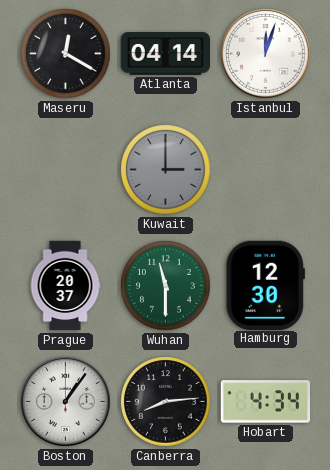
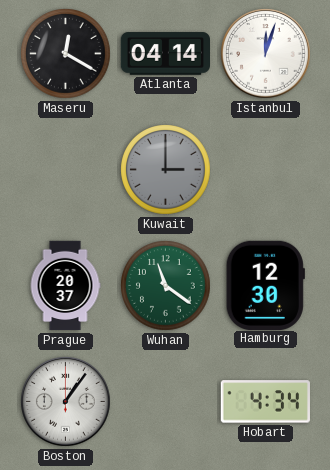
Wuhan: 11:30 -> 11:21 (166, 286)
Canberra: 8:14 -> none (166, 402)
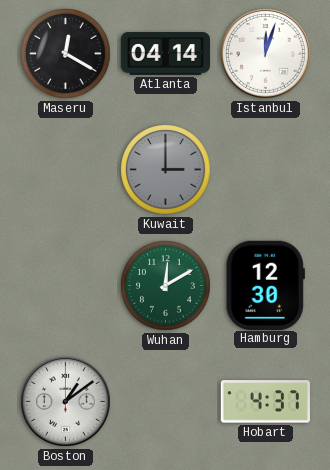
Prague: 20:37 -> none (65, 286)
Wuhan: 11:21 -> 12:10 (166, 286)
Boston: 1:06 -> 1:09 (66, 402)
Hobart: 4:34 -> 4:37 (265, 402)
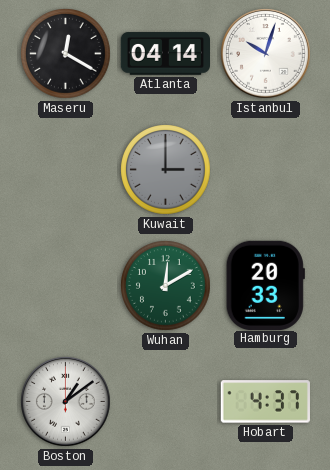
Istanbul: 12:03 -> 10:03 (266, 54)
Hamburg: 12:30 -> 20:33 (265, 285)
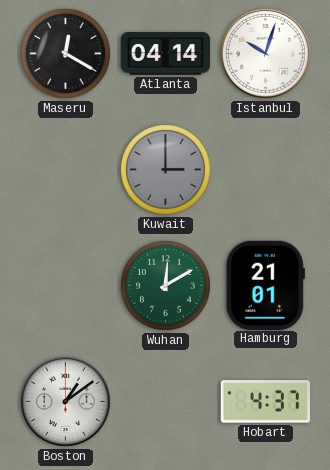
Hamburg: 20:33 -> 21:01 (265, 285)
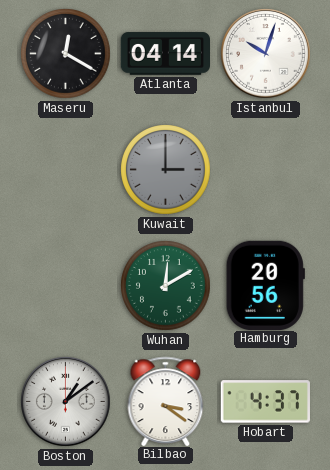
Hamburg: 21:01 -> 20:56 (265, 285)
Bilbao: none -> 3:21 (166, 401)
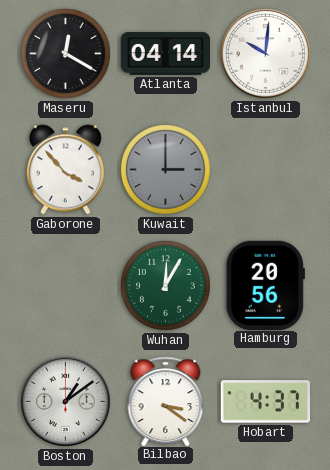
Istanbul: 10:03 -> 10:01 (266, 54)
Gaborone: none -> 3:53 (65, 170)
Wuhan: 12:10 -> 12:05 (166, 286)
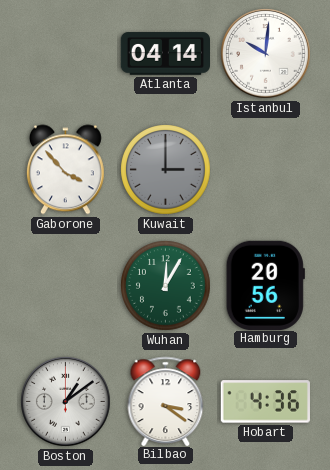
Maseru: 12:20 -> none (66, 54)
Hobart: 4:37 -> 4:36 (265, 402)
